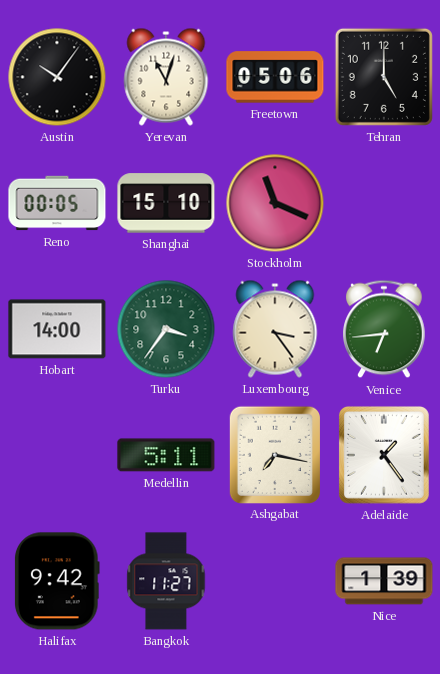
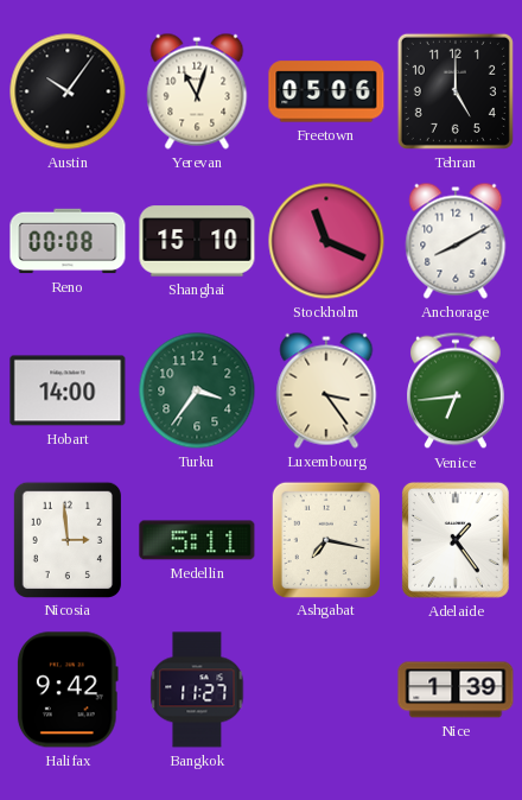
Reno: 00:05 -> 00:08 (68, 241)
Anchorage: none -> 8:10 (456, 241)
Nicosia: none -> 2:59 (66, 539)
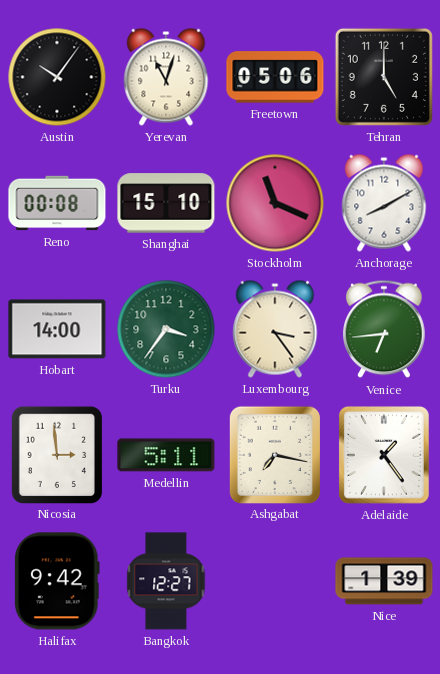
Bangkok: 11:27 -> 12:27 (166, 581)
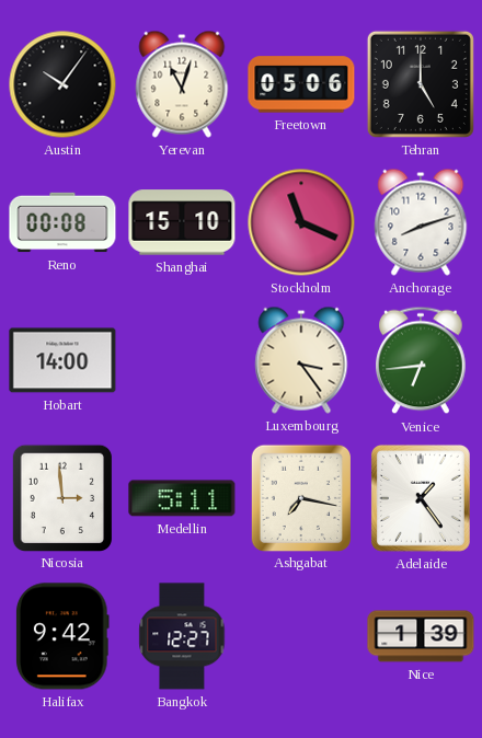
Anchorage: 8:10 -> 8:12 (421, 222)
Turku: 3:36 -> none (166, 329)
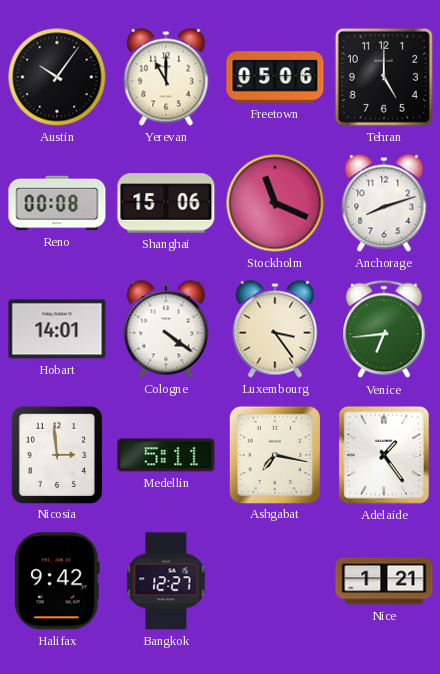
Yerevan: 11:03 -> 11:00 (166, 77)
Shanghai: 15:10 -> 15:06 (166, 203)
Hobart: 14:00 -> 14:01 (57, 329)
Cologne: none -> 4:21 (166, 329)
Nice: 1:39 -> 1:21 (384, 581)
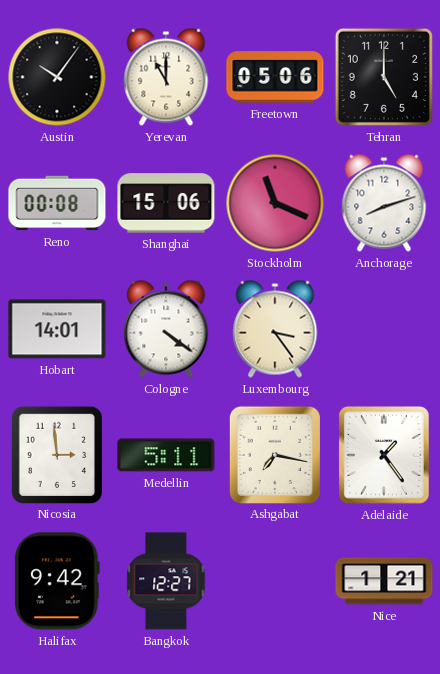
Venice: 6:44 -> none (385, 329)
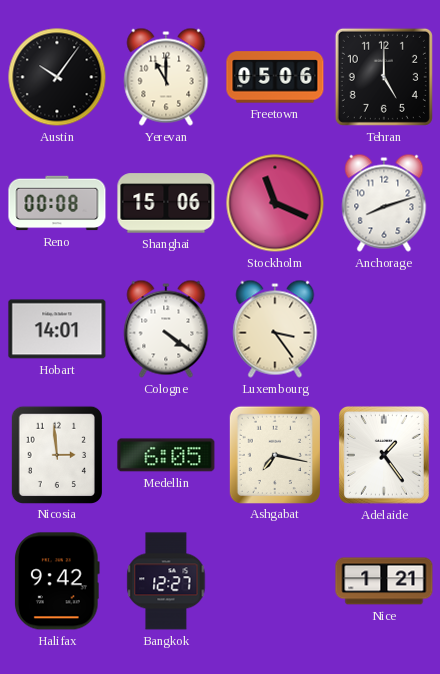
Medellin: 5:11 -> 6:05 (166, 455)
